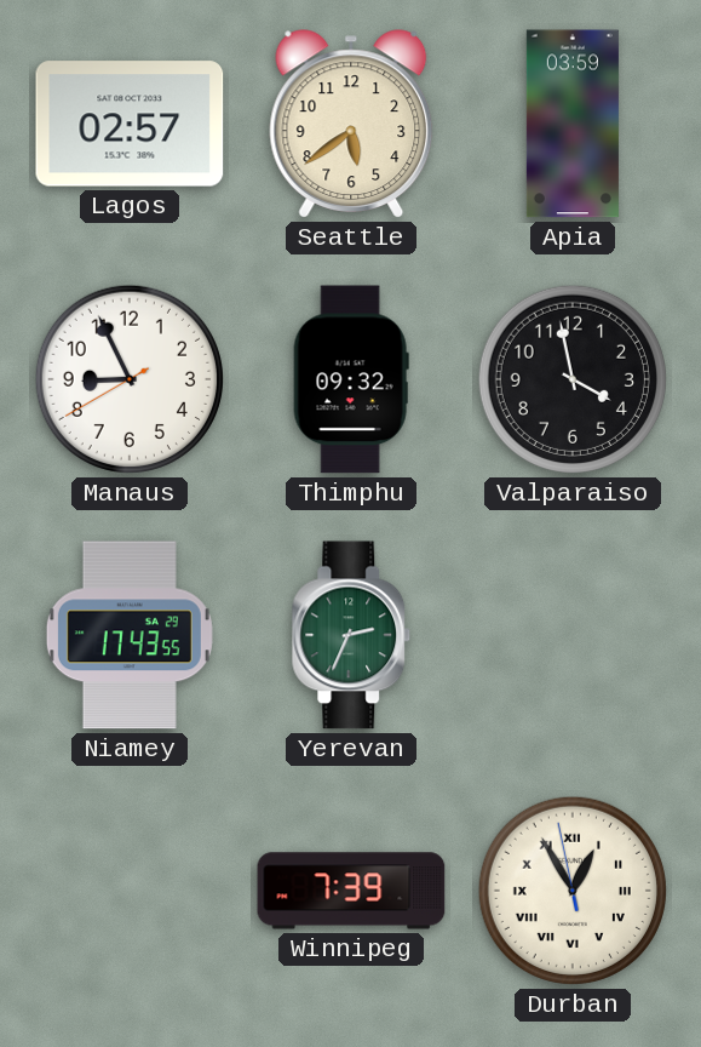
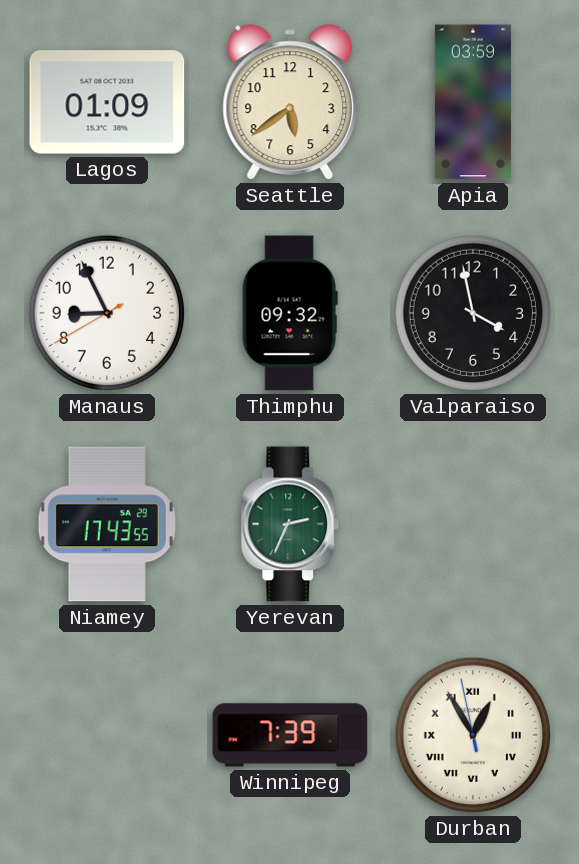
Lagos: 02:57 -> 01:09 (107, 102)
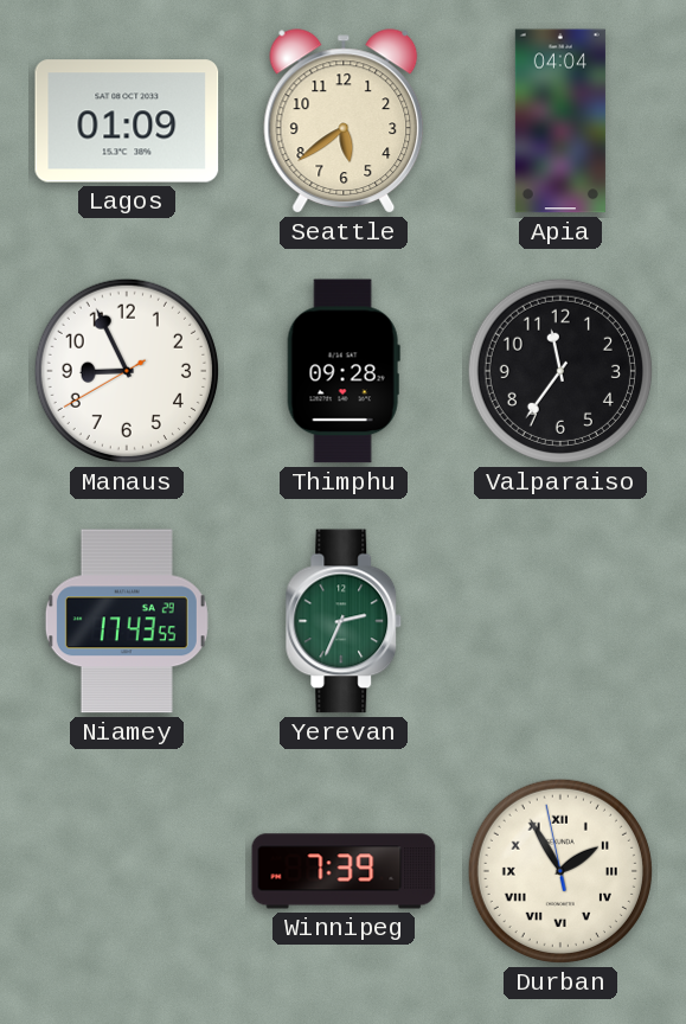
Apia: 03:59 -> 04:04 (560, 121)
Thimphu: 09:32 -> 09:28 (344, 371)
Valparaiso: 3:58 -> 11:36 (560, 371)
Durban: 12:54 -> 1:54 (560, 871)
